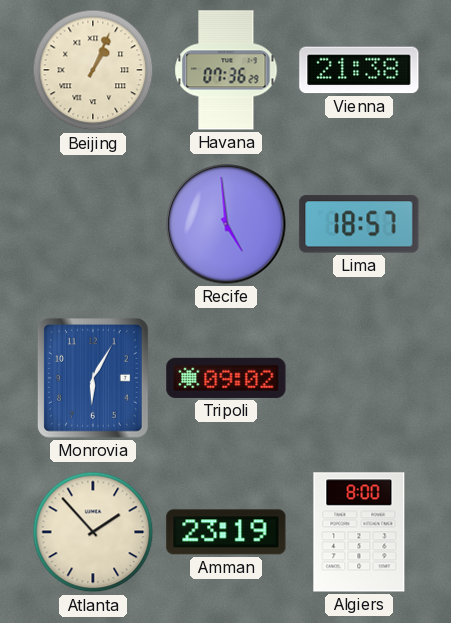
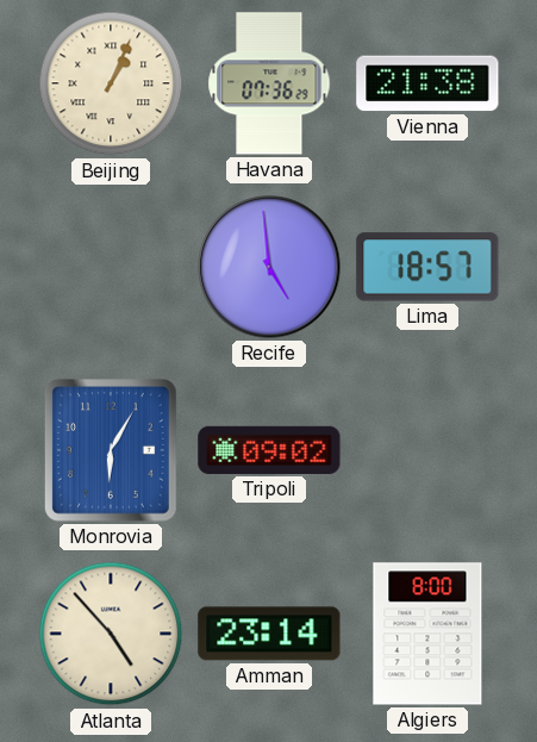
Atlanta: 1:53 -> 4:53 (111, 634)
Amman: 23:19 -> 23:14 (269, 634)
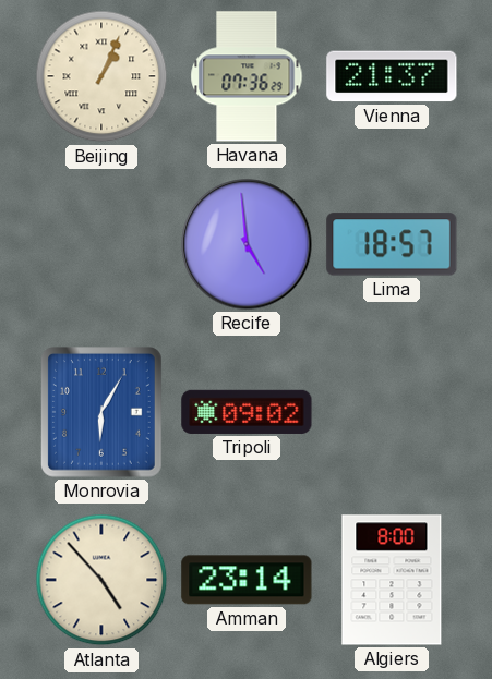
Vienna: 21:38 -> 21:37 (392, 76)
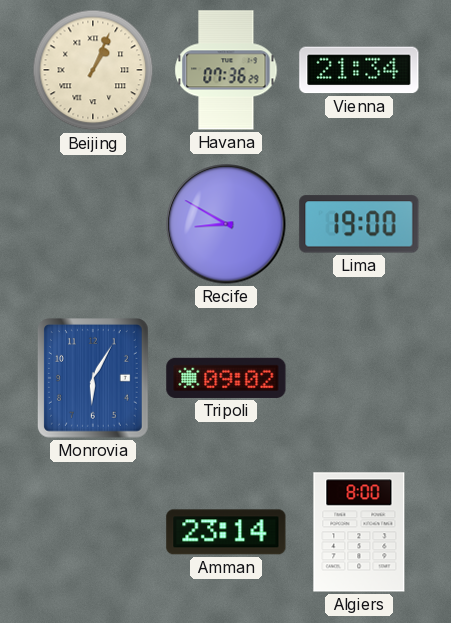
Vienna: 21:37 -> 21:34 (359, 70)
Recife: 4:59 -> 8:50 (226, 224)
Lima: 18:57 -> 19:00 (359, 224)
Atlanta: 4:53 -> none (101, 580)
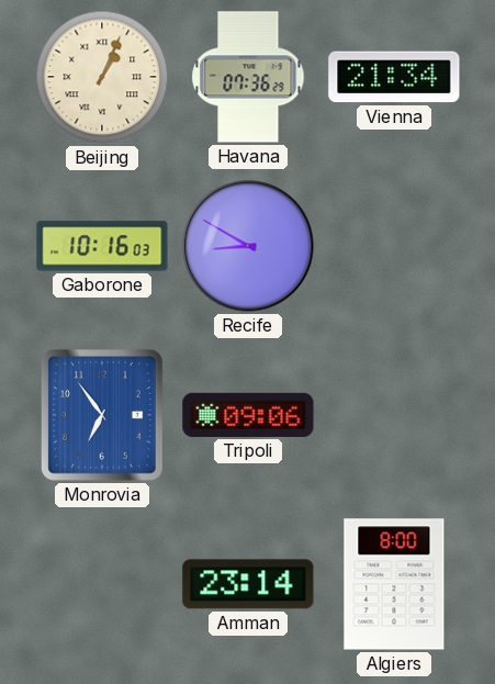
Gaborone: none -> 10:16 (102, 246)
Lima: 19:00 -> none (359, 224)
Monrovia: 6:05 -> 6:54 (103, 416)
Tripoli: 09:02 -> 09:06 (248, 415)
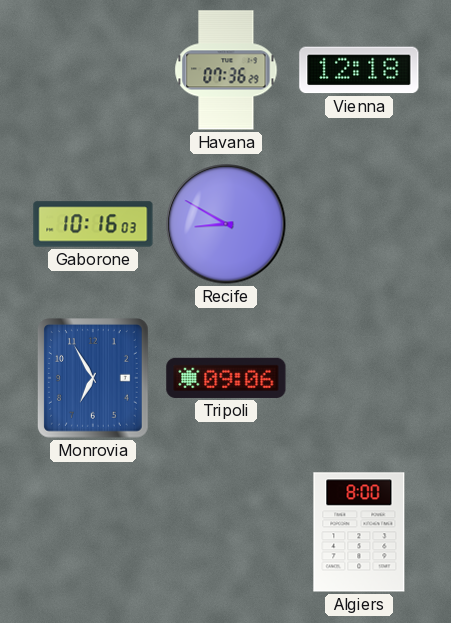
Beijing: 1:04 -> none (102, 77)
Vienna: 21:34 -> 12:18 (359, 70)
Monrovia: 6:54 -> 6:55 (94, 379)
Amman: 23:14 -> none (248, 584)
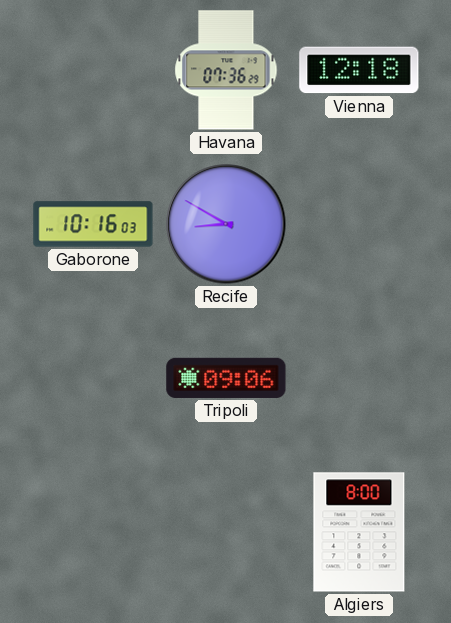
Monrovia: 6:55 -> none (94, 379)
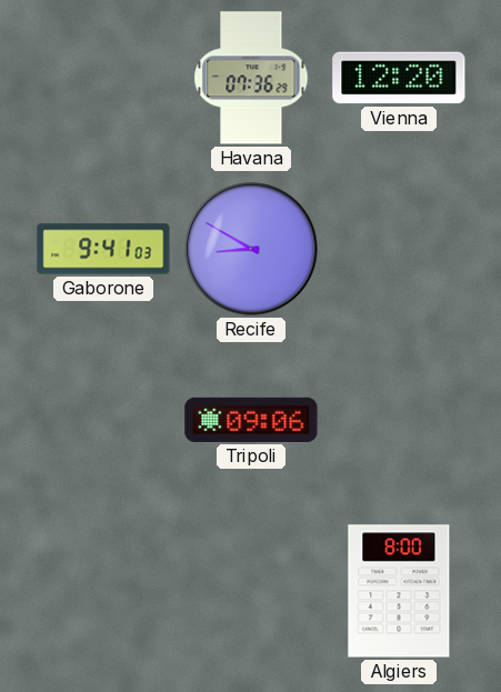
Vienna: 12:18 -> 12:20 (399, 78)
Gaborone: 10:16 -> 9:41 (103, 249)
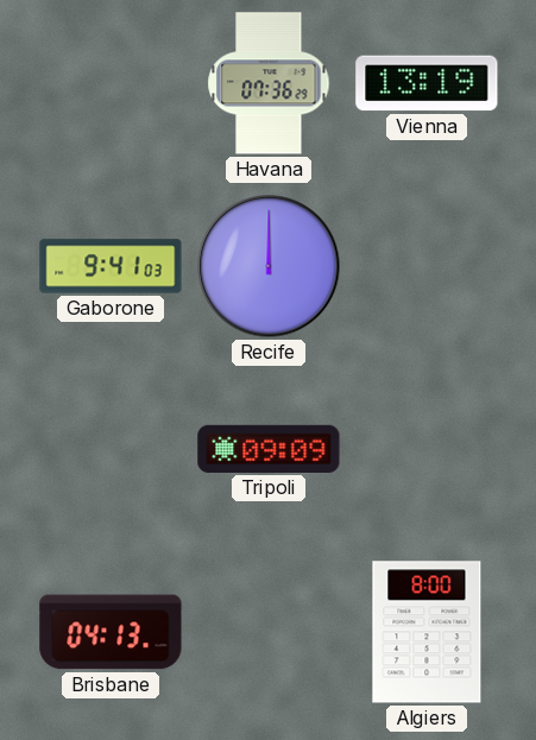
Vienna: 12:20 -> 13:19 (427, 83)
Recife: 8:50 -> 12:00 (269, 266)
Tripoli: 09:06 -> 09:09 (269, 449)
Brisbane: none -> 04:13 (111, 632)
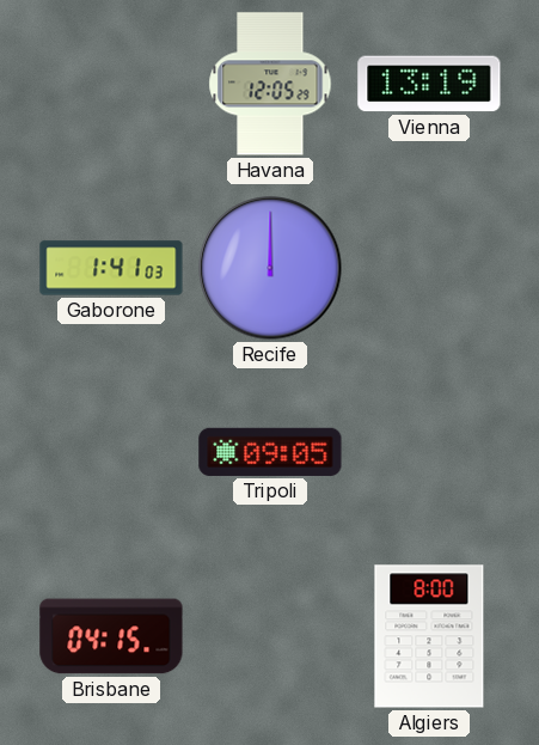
Havana: 07:36 -> 12:05 (270, 84)
Gaborone: 9:41 -> 1:41 (111, 268)
Tripoli: 09:09 -> 09:05 (270, 452)
Brisbane: 04:13 -> 04:15 (111, 636)
